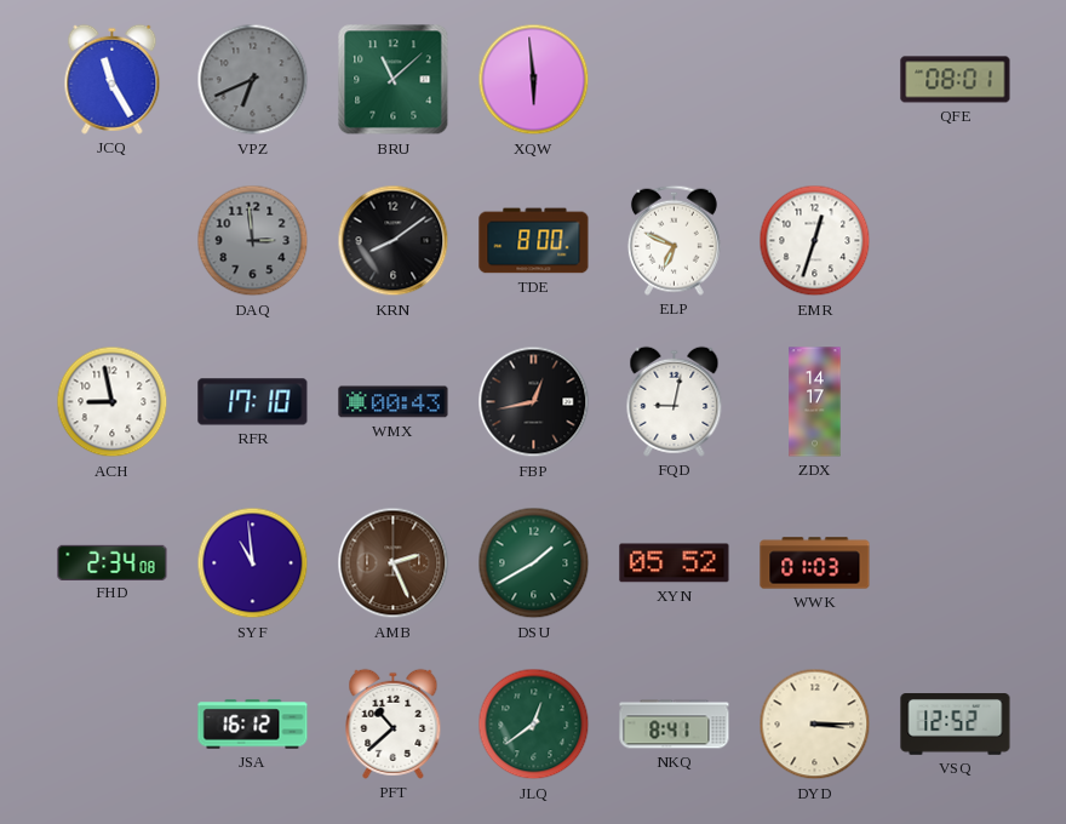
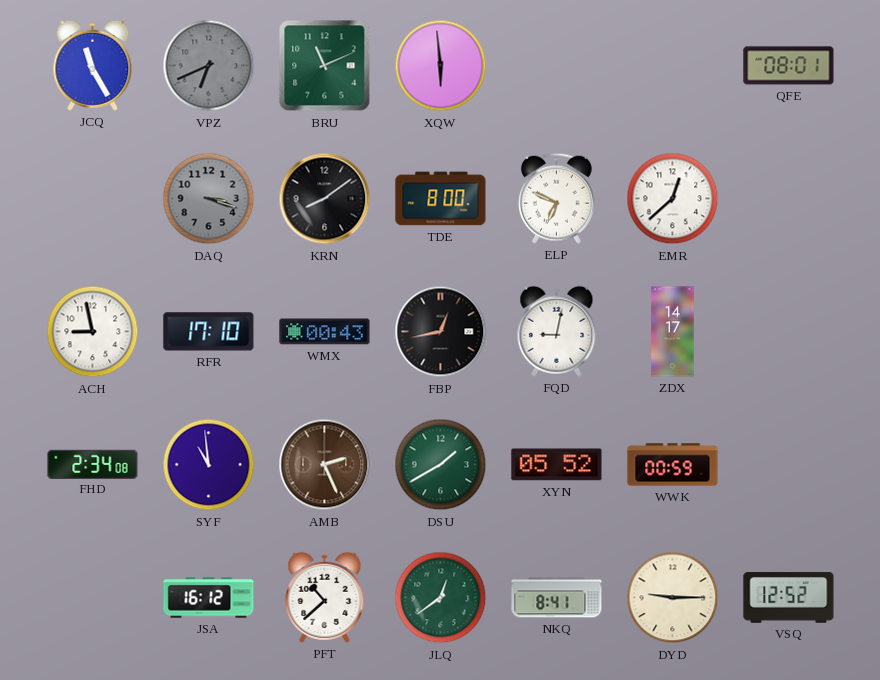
BRU: 11:08 -> 11:11 (325, 66)
DAQ: 2:59 -> 3:18 (209, 199)
EMR: 12:33 -> 12:38 (673, 199)
WWK: 01:03 -> 00:59 (673, 465)
DYD: 3:15 -> 9:15 (673, 598)
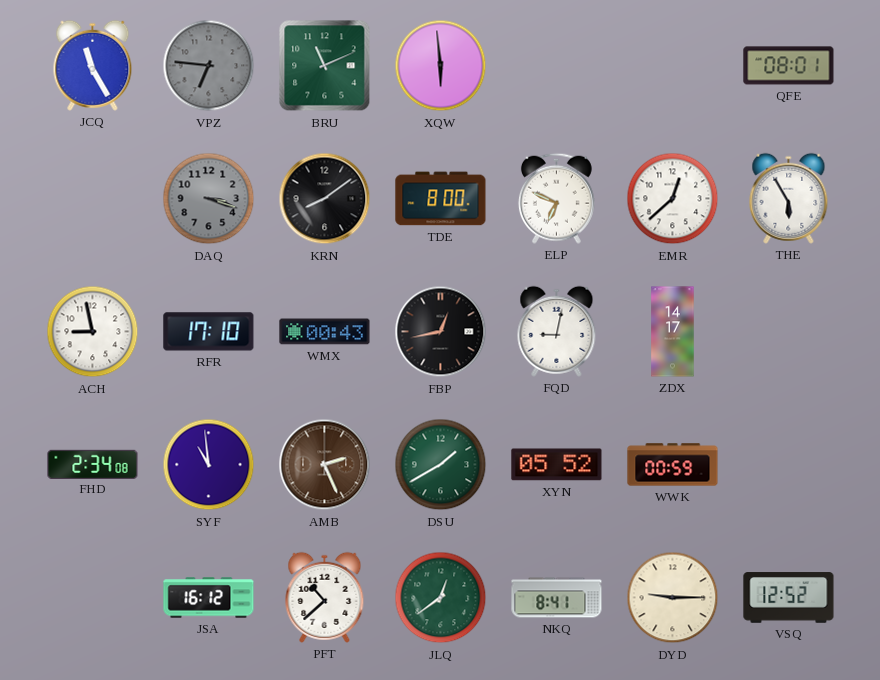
VPZ: 6:41 -> 6:46 (209, 66)
THE: none -> 5:55 (789, 198)
